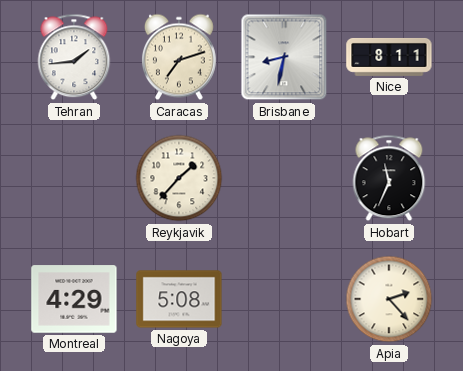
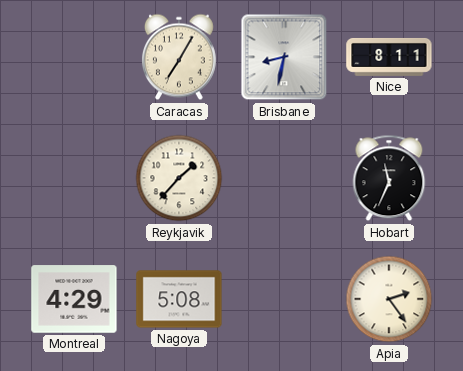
Tehran: 1:44 -> none (74, 57)
Caracas: 7:12 -> 7:05 (179, 57)
Apia: 2:23 -> 2:24 (389, 299)
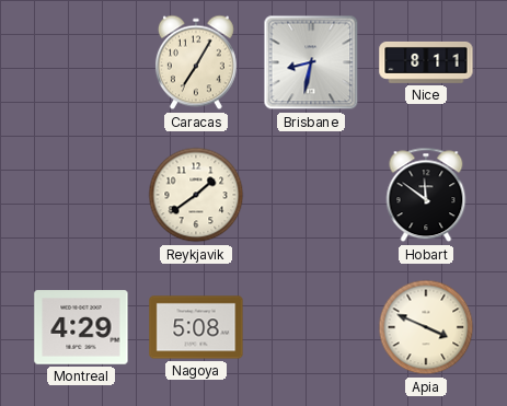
Reykjavik: 1:37 -> 1:39 (196, 195)
Hobart: 11:34 -> 11:51 (426, 195)
Apia: 2:24 -> 3:49 (426, 327)
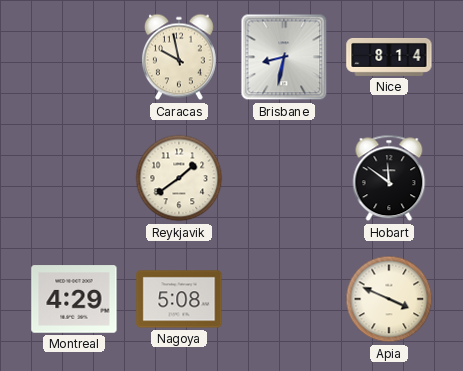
Caracas: 7:05 -> 9:58 (179, 57)
Nice: 8:11 -> 8:14 (389, 57)
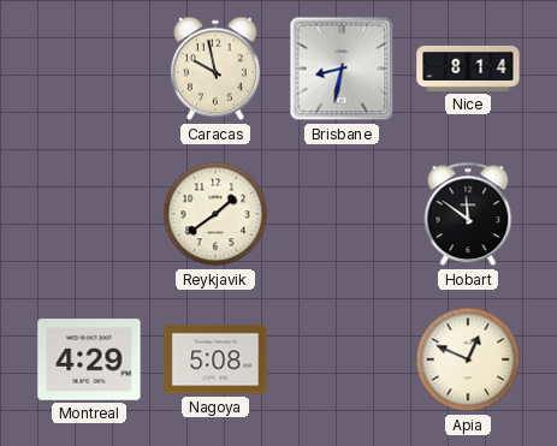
Apia: 3:49 -> 12:49 (468, 359)
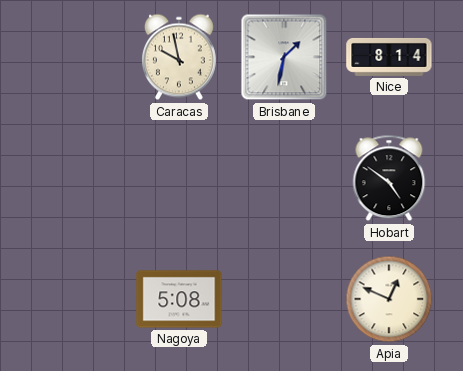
Brisbane: 8:32 -> 1:32 (284, 57)
Reykjavik: 1:39 -> none (215, 214)
Hobart: 11:51 -> 4:51 (389, 178)
Montreal: 4:29 -> none (89, 359)
